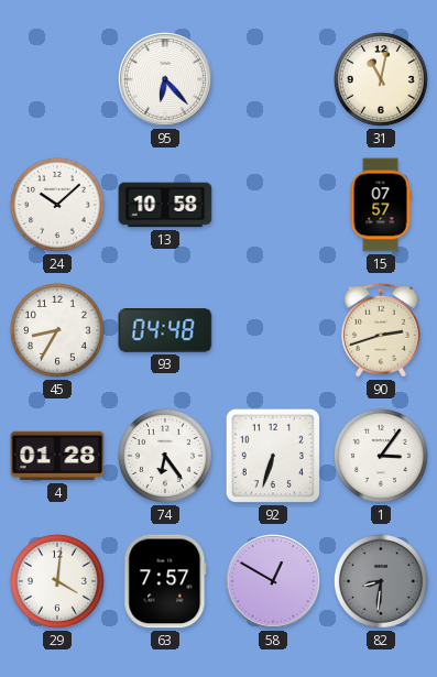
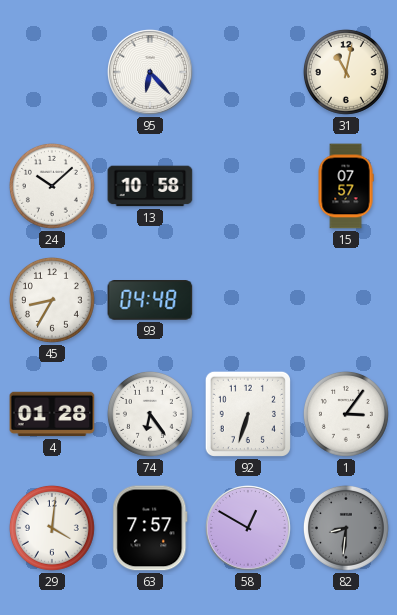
90: 2:42 -> none (381, 330)
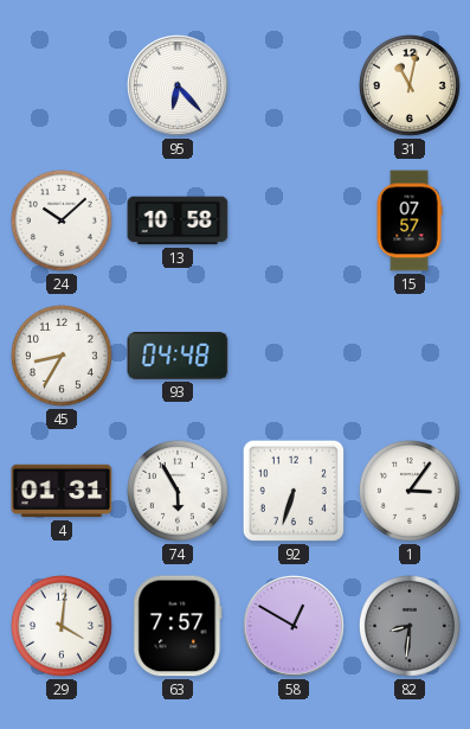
4: 01:28 -> 01:31 (62, 491)
74: 6:24 -> 5:55 (178, 491)
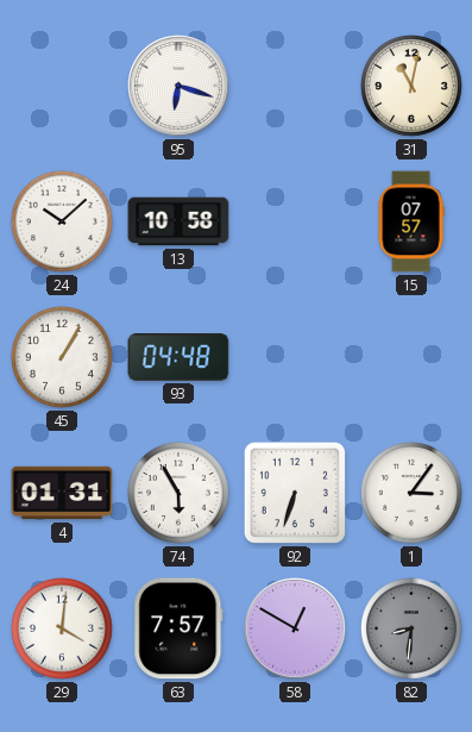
95: 6:23 -> 6:18 (180, 87)
45: 8:35 -> 1:05 (62, 357)
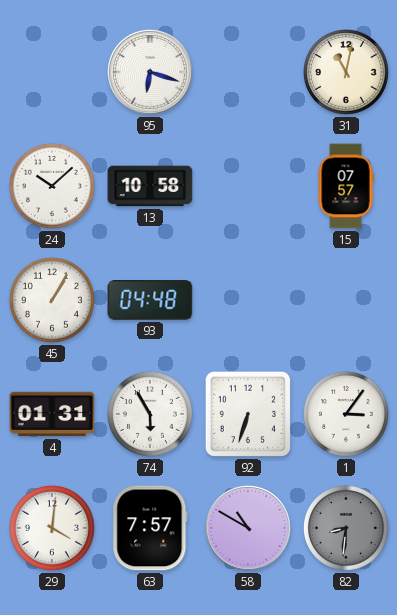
58: 12:50 -> 10:50 (249, 529)
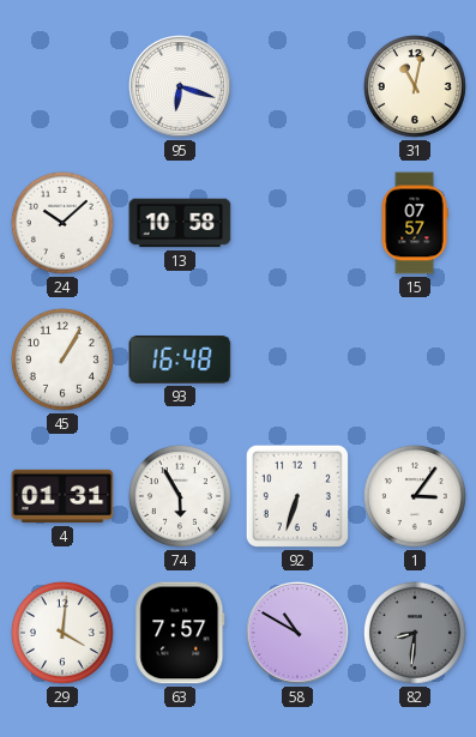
93: 04:48 -> 16:48 (180, 360)
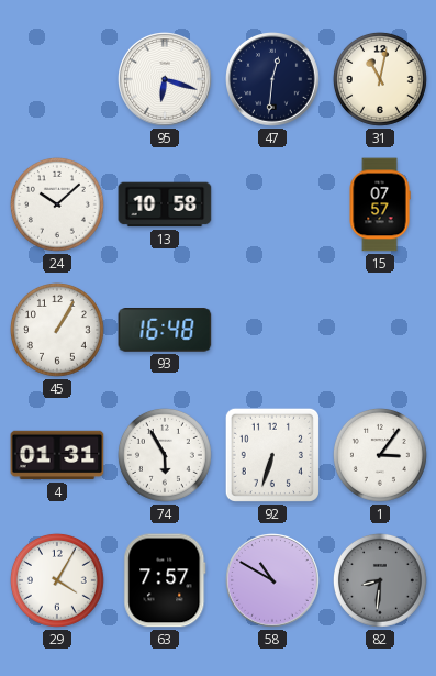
47: none -> 12:31 (273, 80)
29: 4:01 -> 4:05 (57, 580)
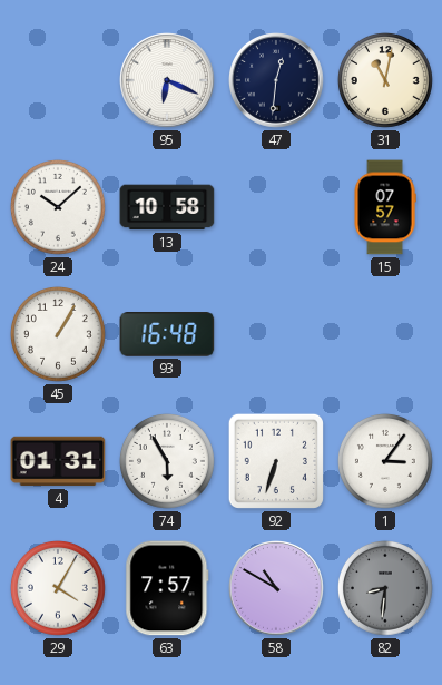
95: 6:18 -> 6:19 (168, 81)
